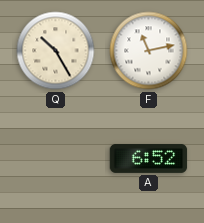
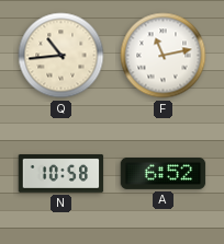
Q: 10:25 -> 10:44 (61, 56)
N: none -> 10:58 (61, 173)
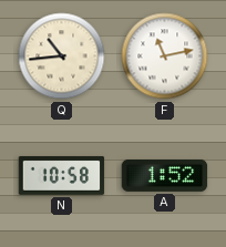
A: 6:52 -> 1:52 (165, 175)
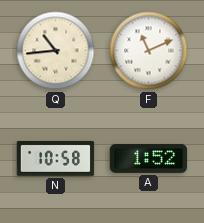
F: 11:13 -> 11:11 (149, 51)
